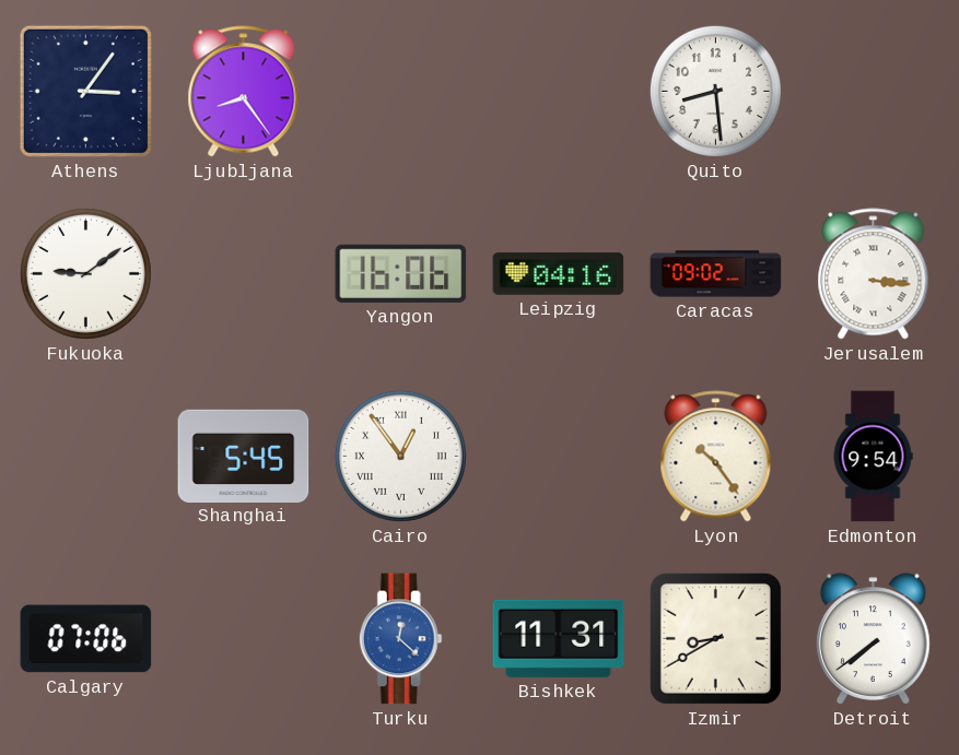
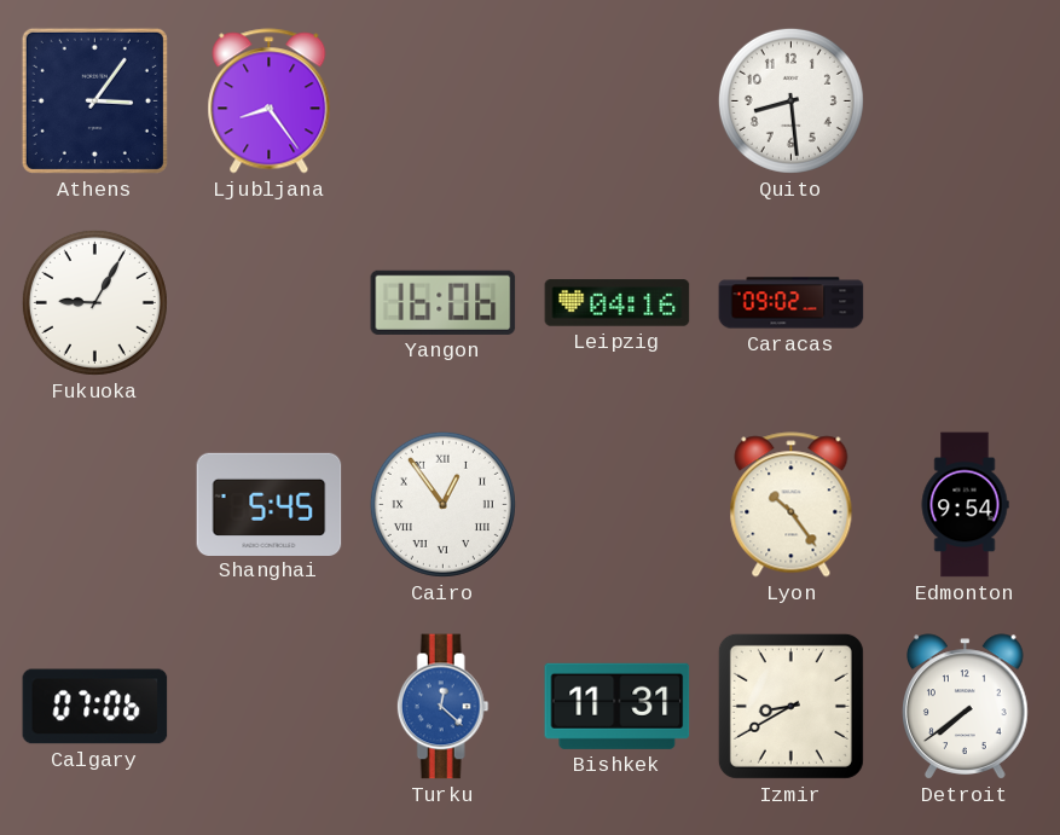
Fukuoka: 9:09 -> 9:05 (94, 302)
Jerusalem: 3:16 -> none (874, 274)
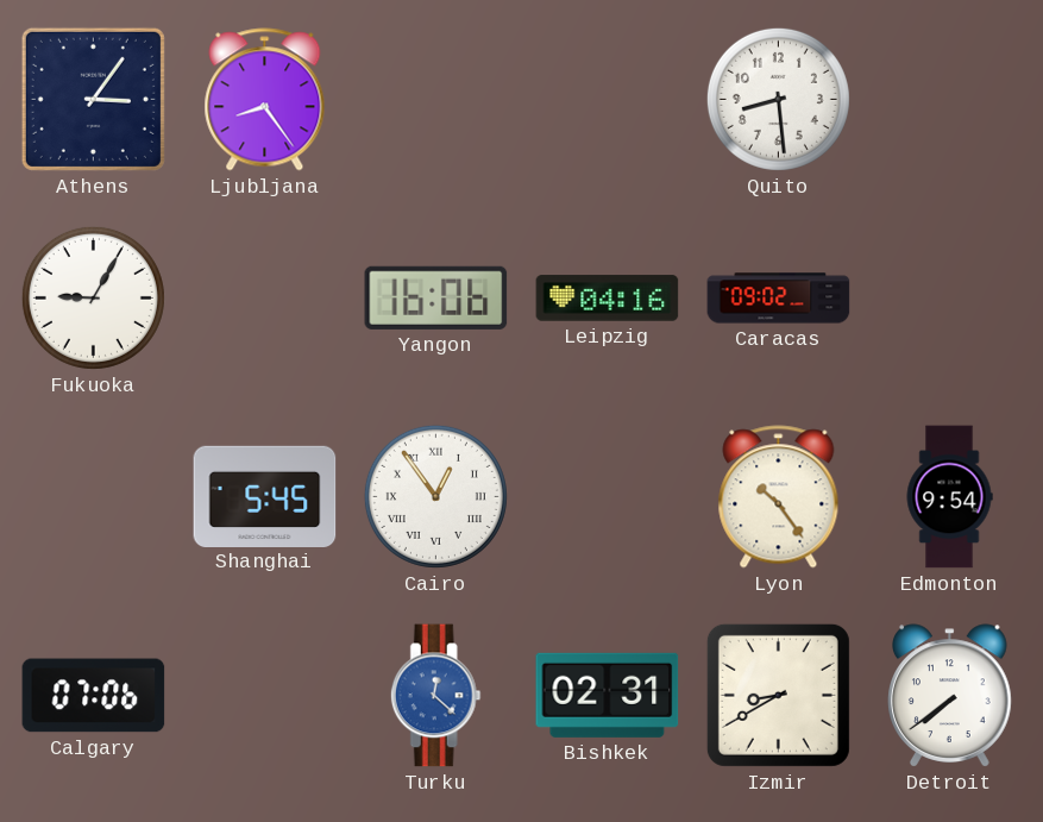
Bishkek: 11:31 -> 02:31 (608, 695)
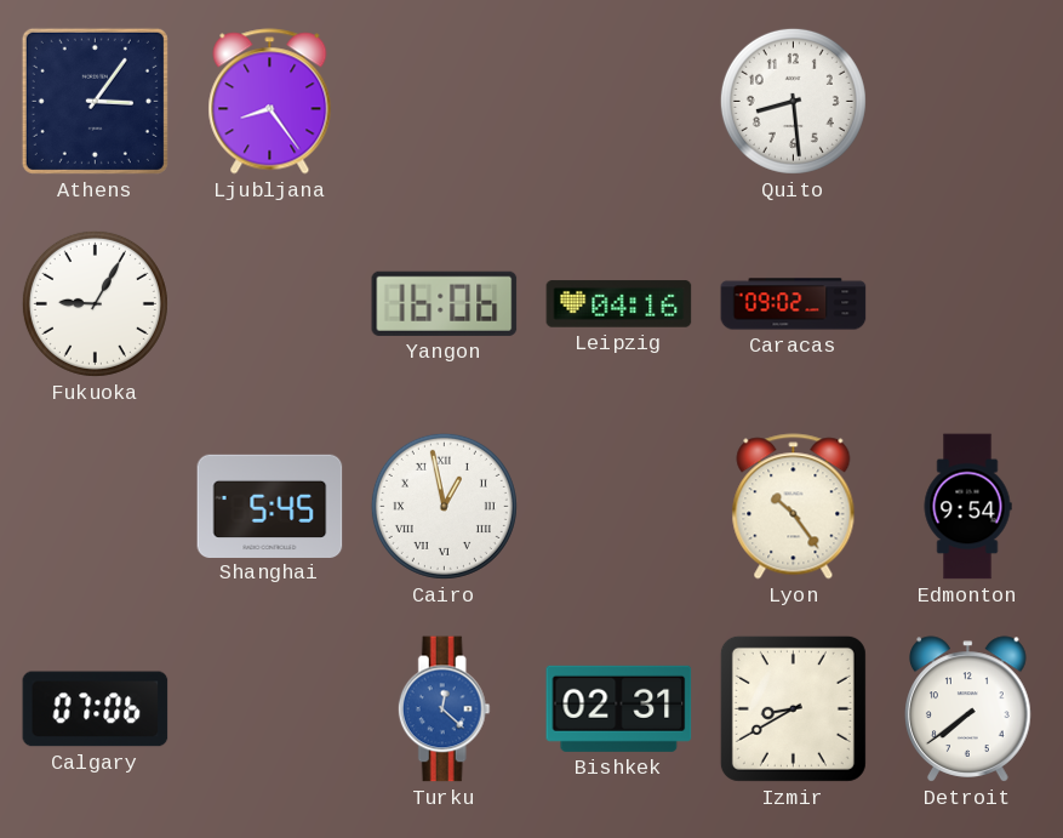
Cairo: 12:54 -> 12:58 (444, 506)
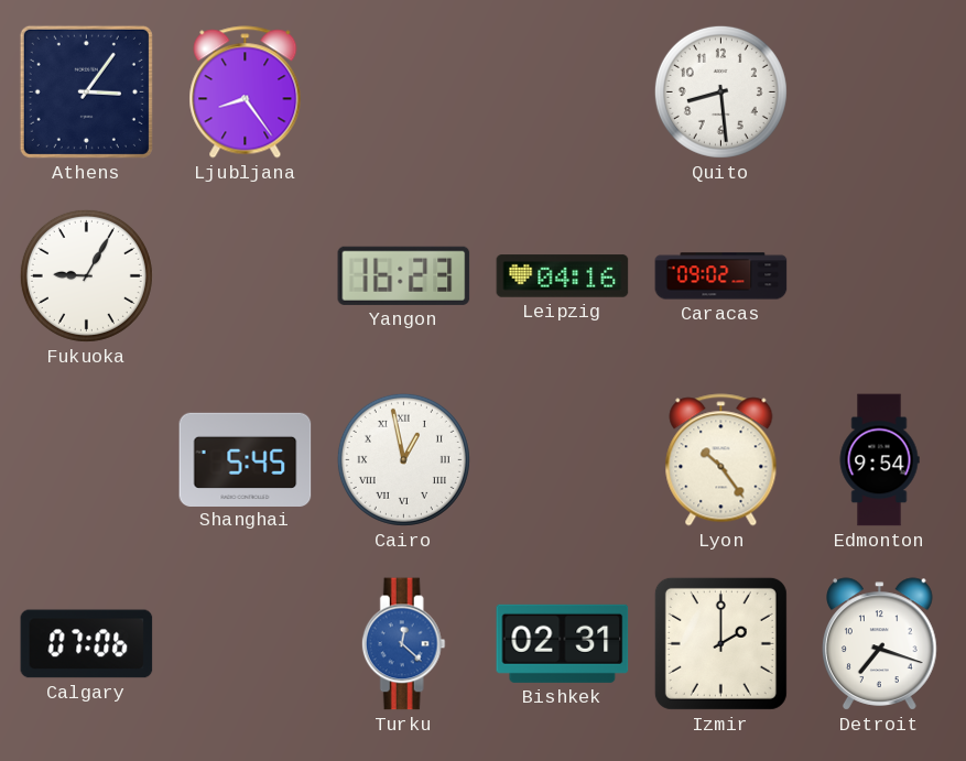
Yangon: 16:06 -> 16:23 (404, 275)
Izmir: 8:40 -> 2:00 (720, 643)
Detroit: 7:39 -> 7:18 (880, 644)
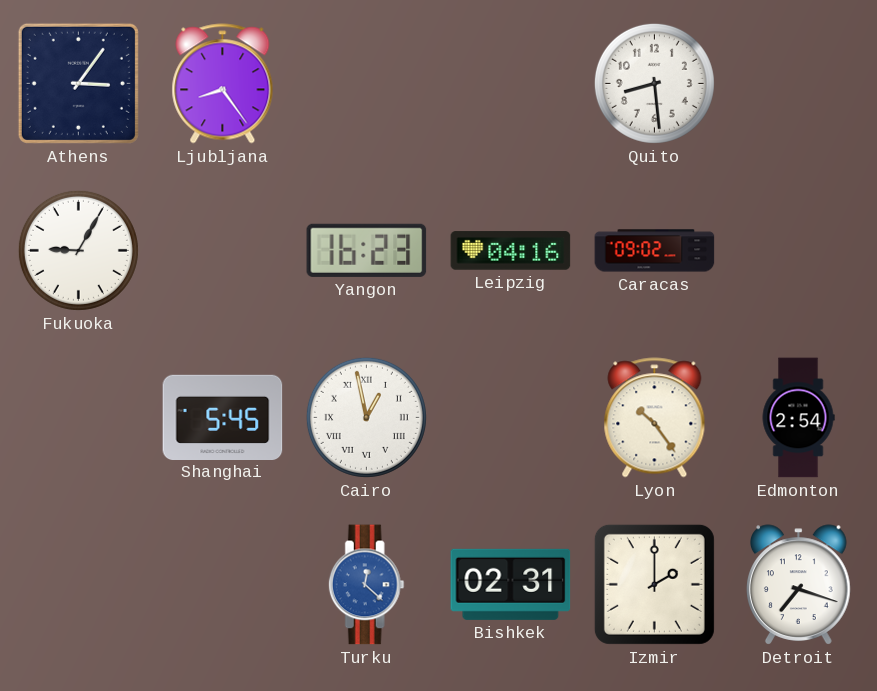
Edmonton: 9:54 -> 2:54 (798, 418)
Calgary: 07:06 -> none (87, 644)
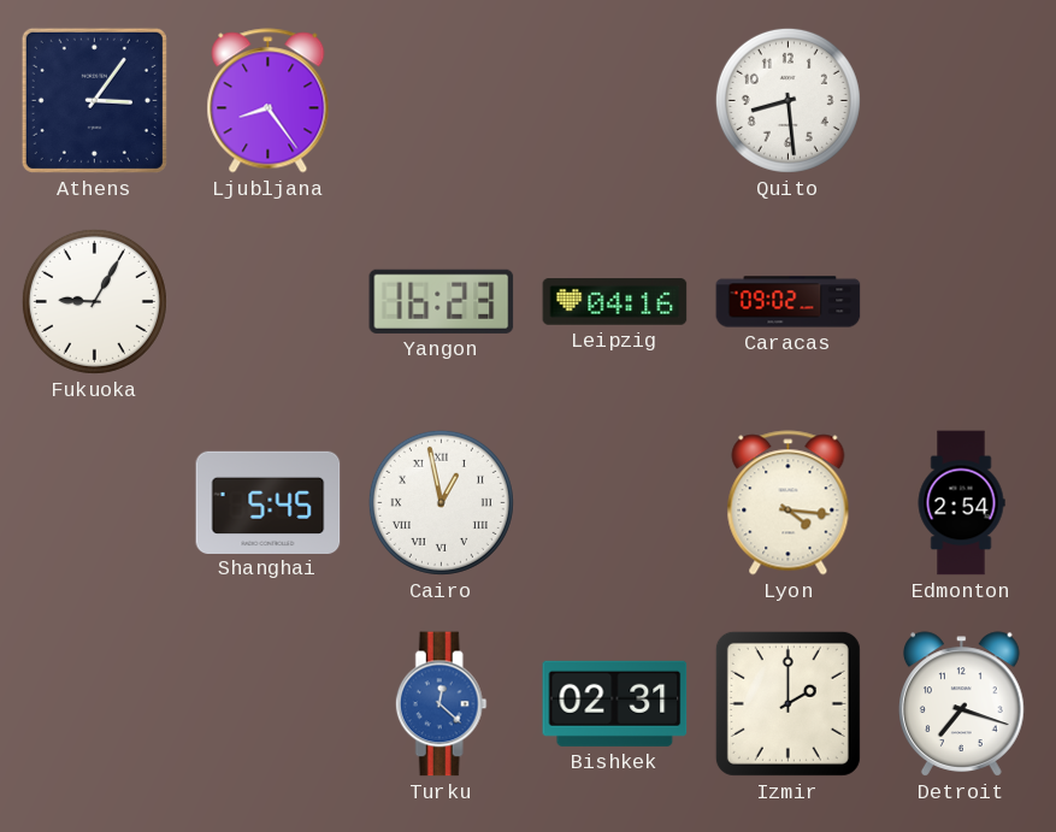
Lyon: 10:24 -> 4:16 (789, 503)
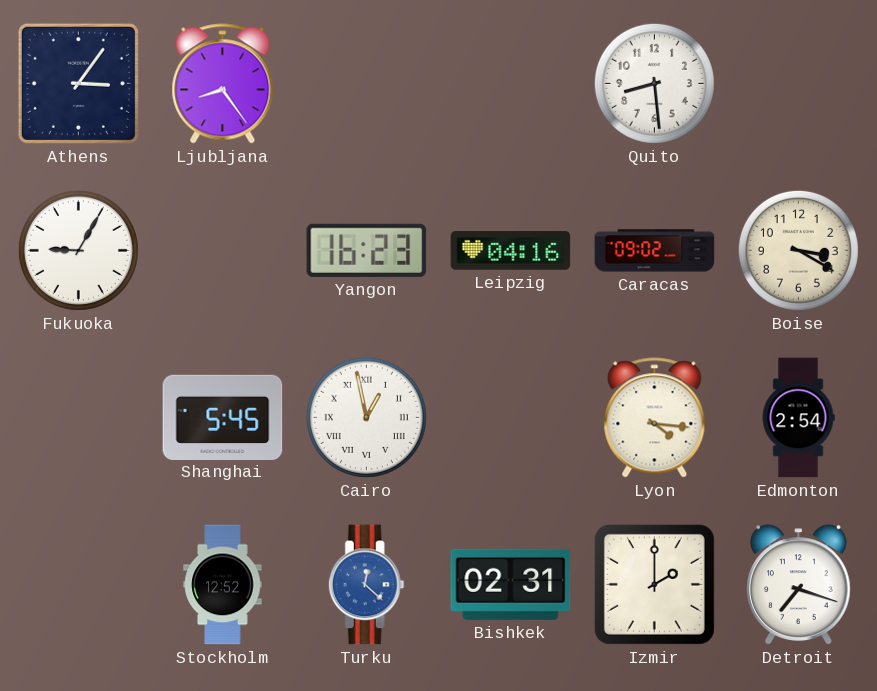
Boise: none -> 3:20 (798, 250)
Stockholm: none -> 12:52 (223, 585)
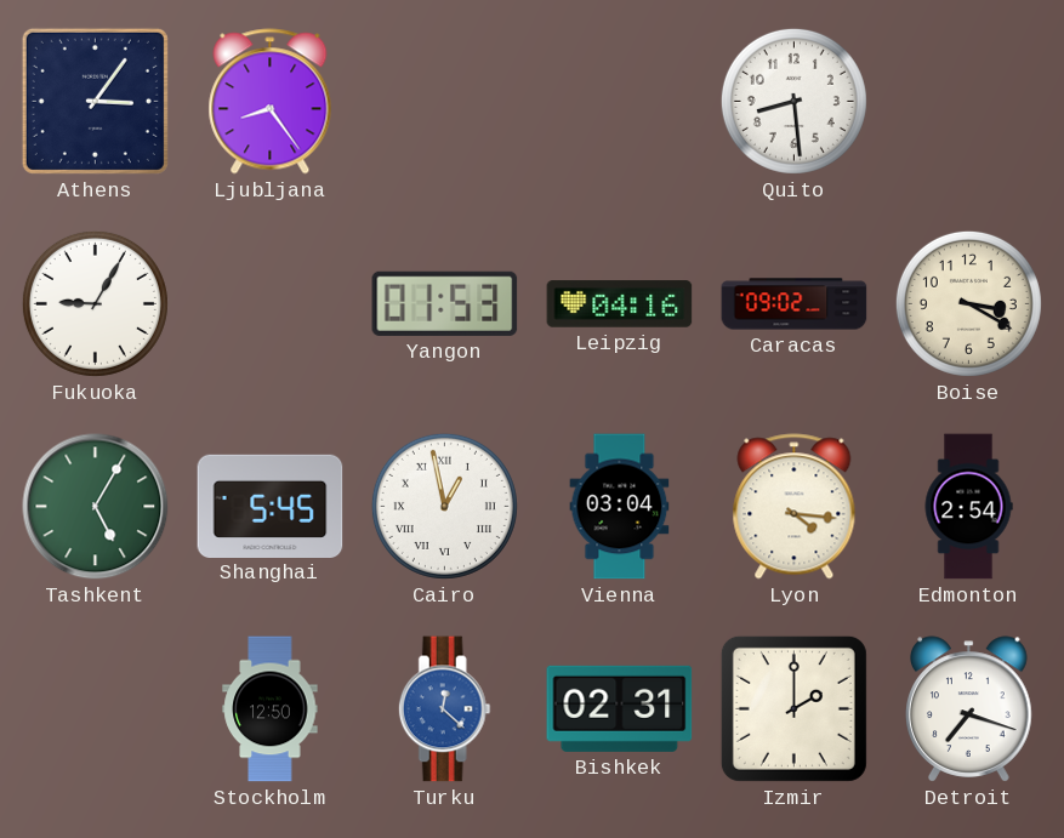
Yangon: 16:23 -> 01:53 (445, 303)
Tashkent: none -> 5:05 (96, 507)
Vienna: none -> 03:04 (620, 507)
Stockholm: 12:52 -> 12:50 (271, 709)
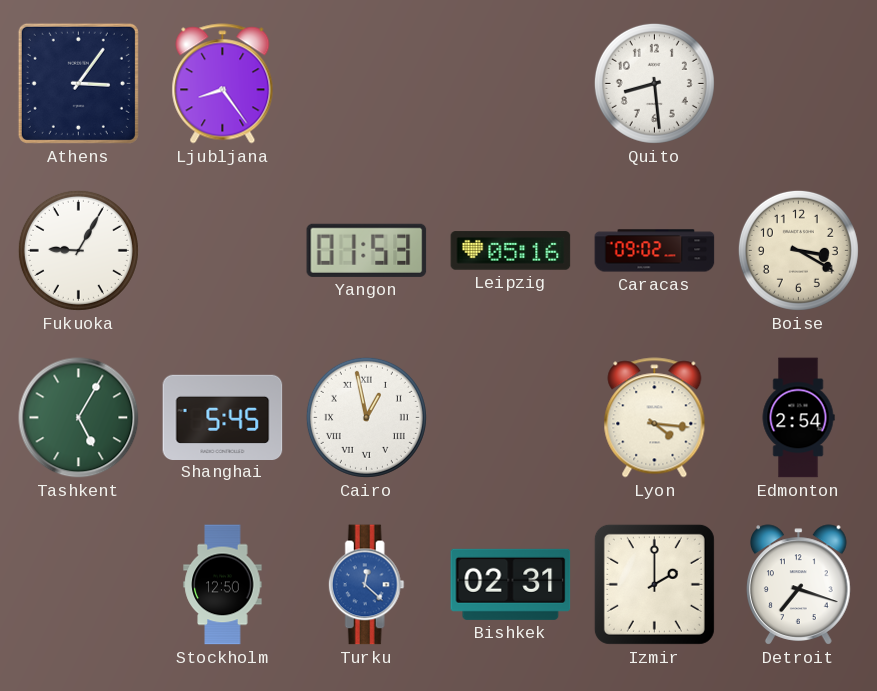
Leipzig: 04:16 -> 05:16 (511, 251)
Vienna: 03:04 -> none (620, 507)
